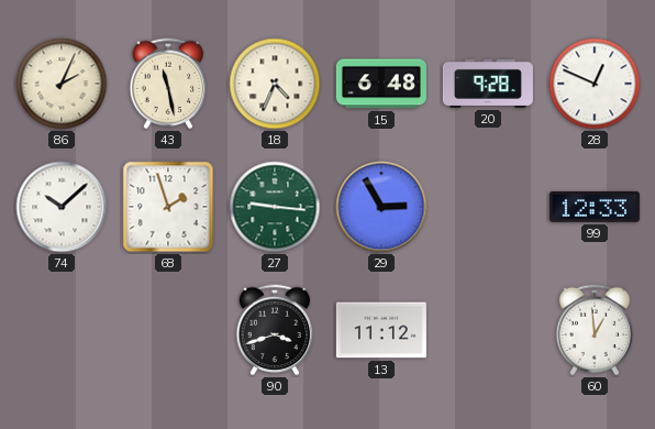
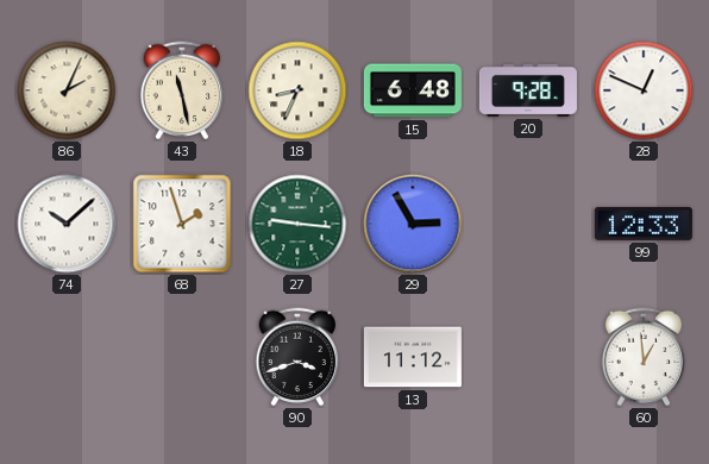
18: 4:34 -> 8:34 (297, 90)
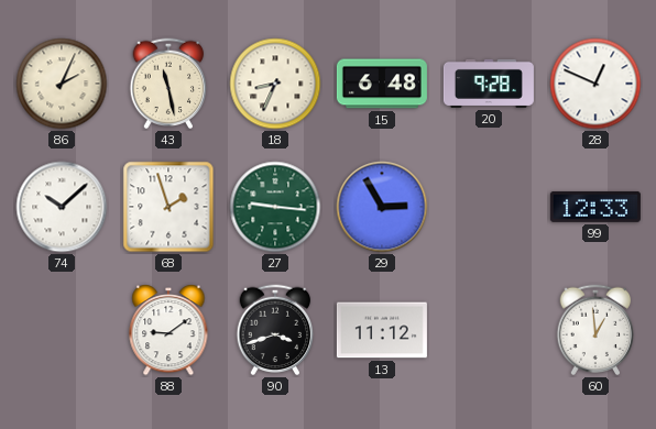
88: none -> 9:09 (168, 331)
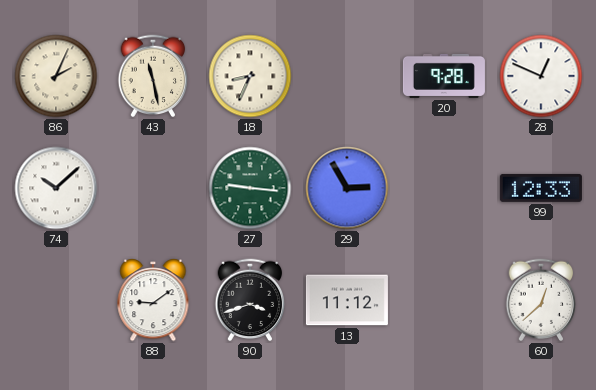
15: 6:48 -> none (382, 84)
68: 1:57 -> none (168, 207)
60: 12:59 -> 12:38 (541, 300)
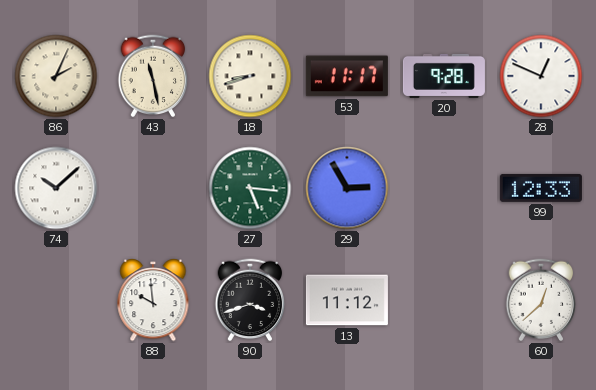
18: 8:34 -> 8:42 (250, 76)
53: none -> 11:17 (347, 76)
27: 9:16 -> 5:16 (250, 188)
88: 9:09 -> 9:59 (153, 301)
